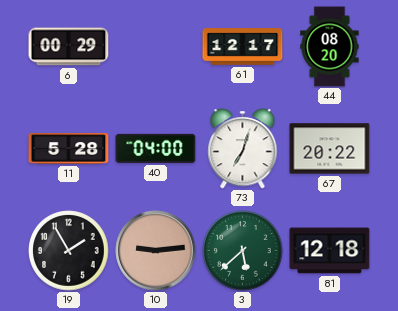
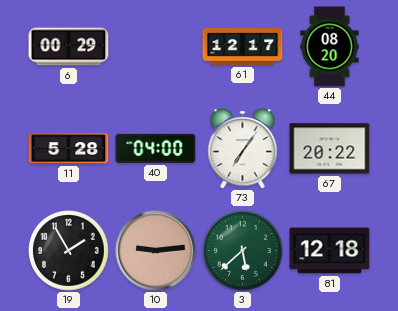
73: 7:03 -> 7:06 (243, 149)
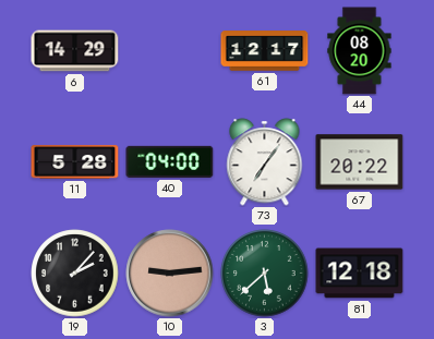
6: 00:29 -> 14:29 (75, 51)
19: 1:55 -> 2:07 (75, 274)
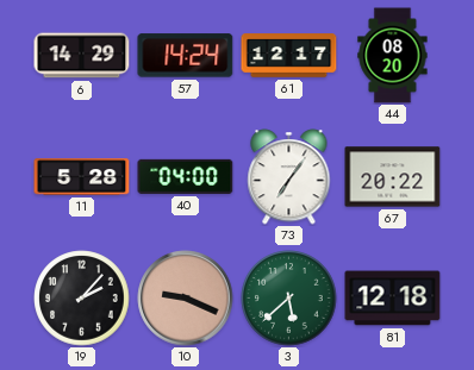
57: none -> 14:24 (186, 56)
10: 9:14 -> 9:19 (186, 299)
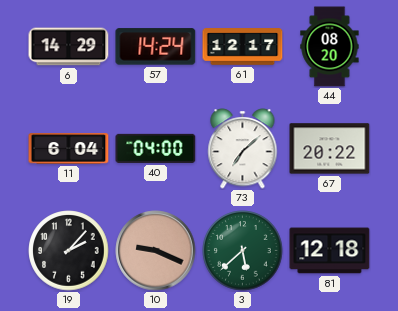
11: 5:28 -> 6:04 (69, 149)
73: 7:06 -> 7:08 (243, 149)
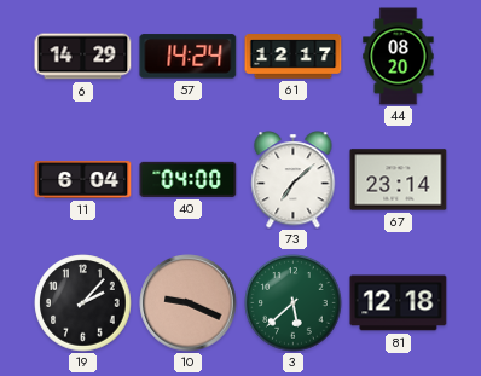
67: 20:22 -> 23:14 (399, 180)
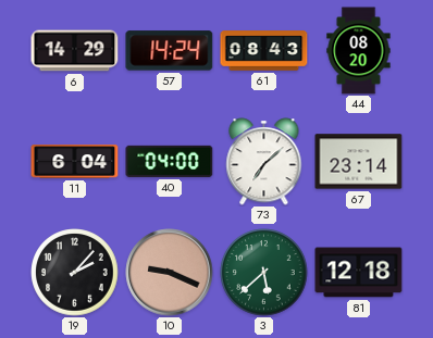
61: 12:17 -> 08:43 (264, 51)
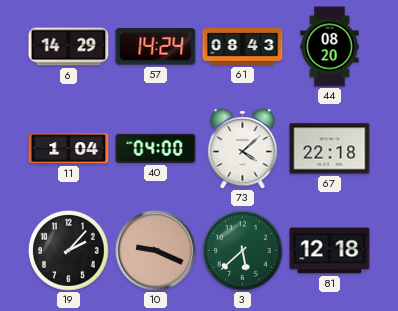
11: 6:04 -> 1:04 (69, 149)
73: 7:08 -> 4:08 (243, 149)
67: 23:14 -> 22:18 (330, 149)
